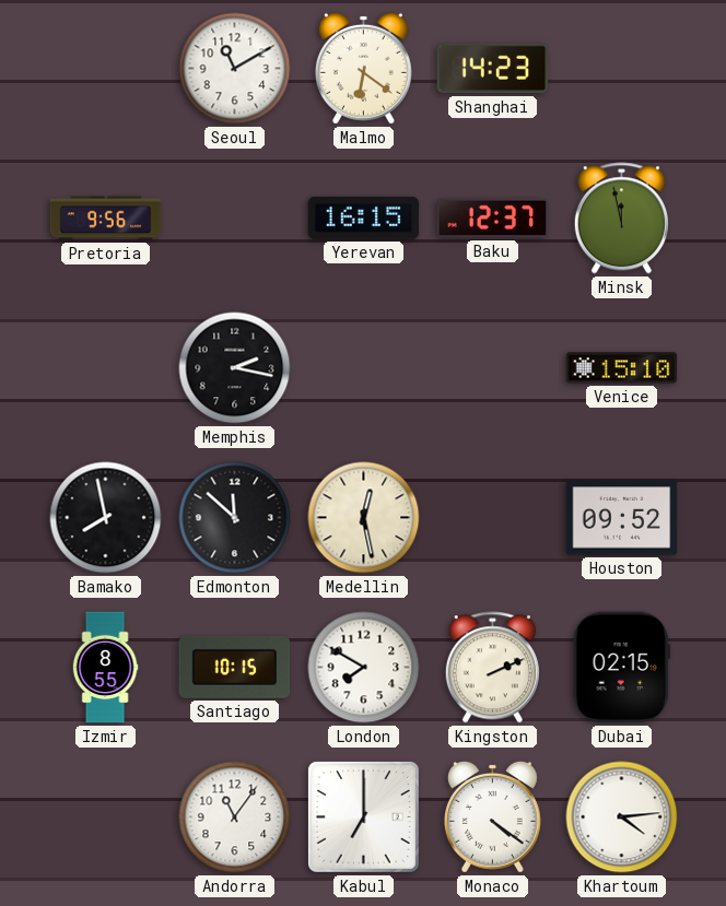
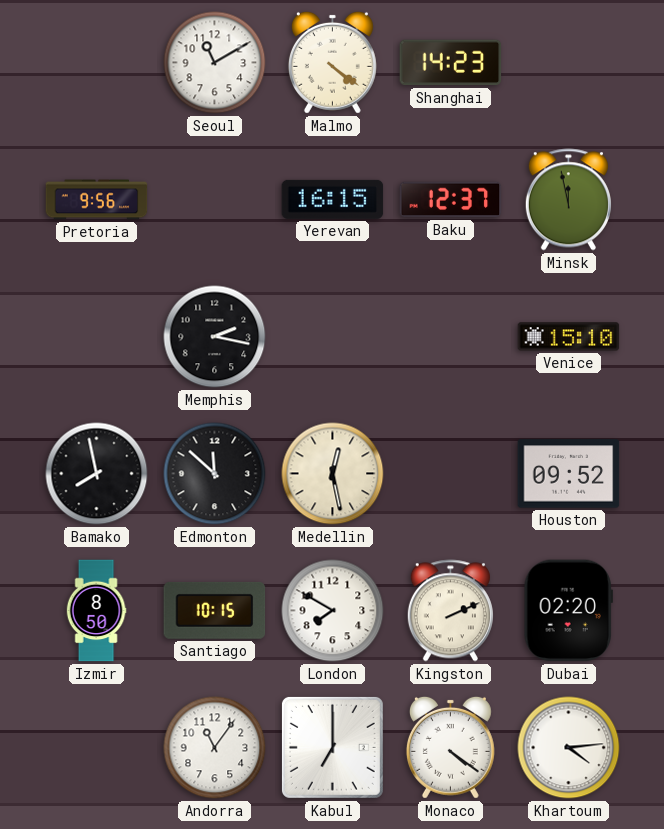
Malmo: 6:21 -> 4:21 (332, 62)
Izmir: 8:55 -> 8:50 (96, 611)
Dubai: 02:15 -> 02:20 (568, 611)
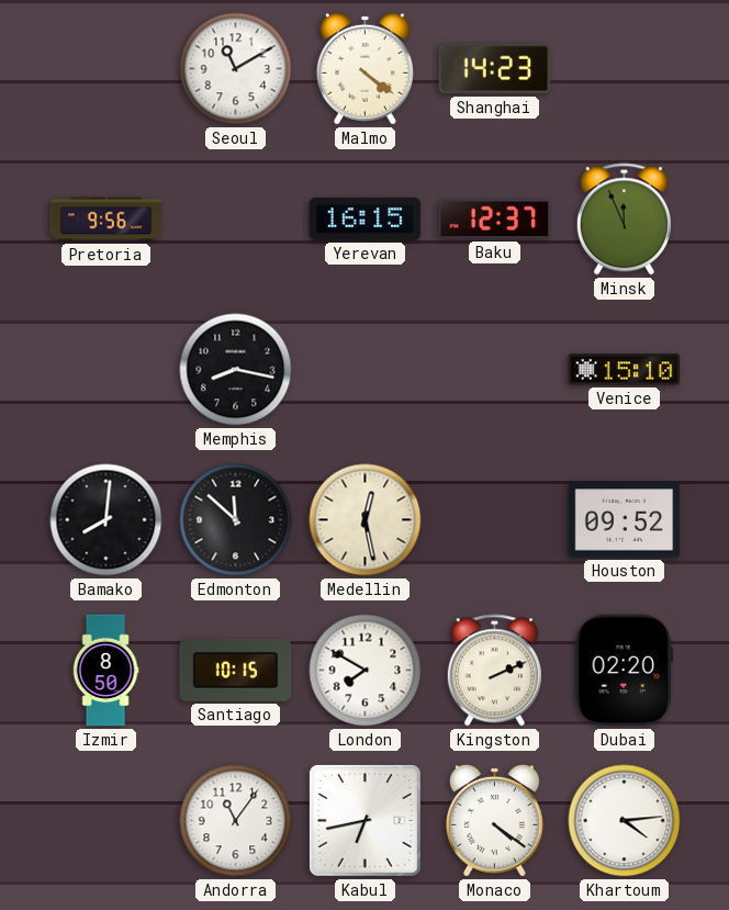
Minsk: 11:58 -> 11:56 (624, 220)
Memphis: 2:17 -> 8:17 (236, 370)
Bamako: 7:58 -> 8:01 (106, 520)
Kabul: 7:00 -> 6:43 (365, 820)
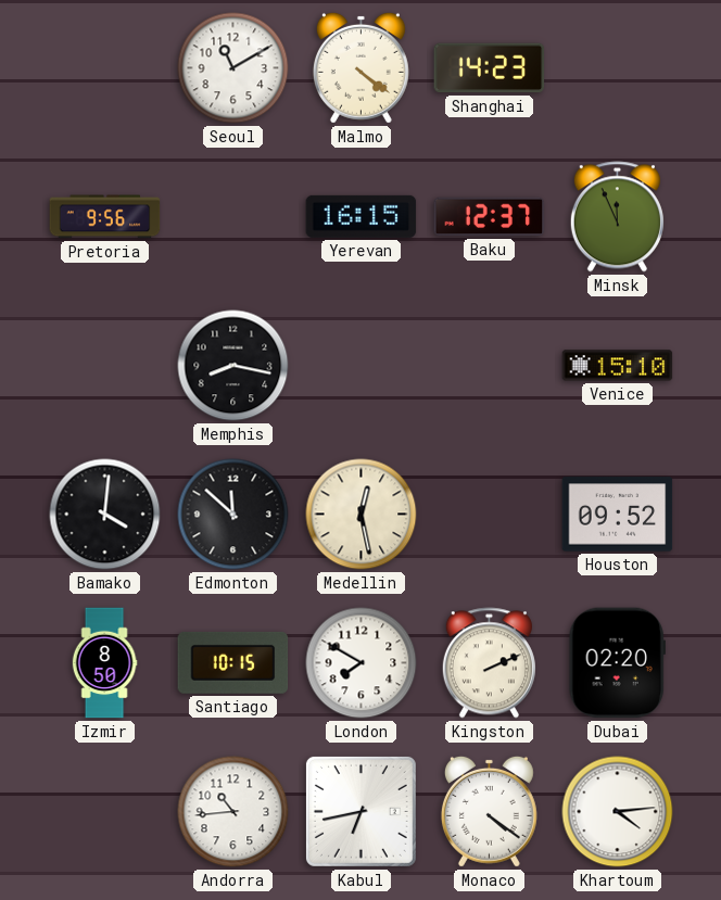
Bamako: 8:01 -> 4:01 (105, 515)
Andorra: 11:06 -> 10:44 (233, 812)
